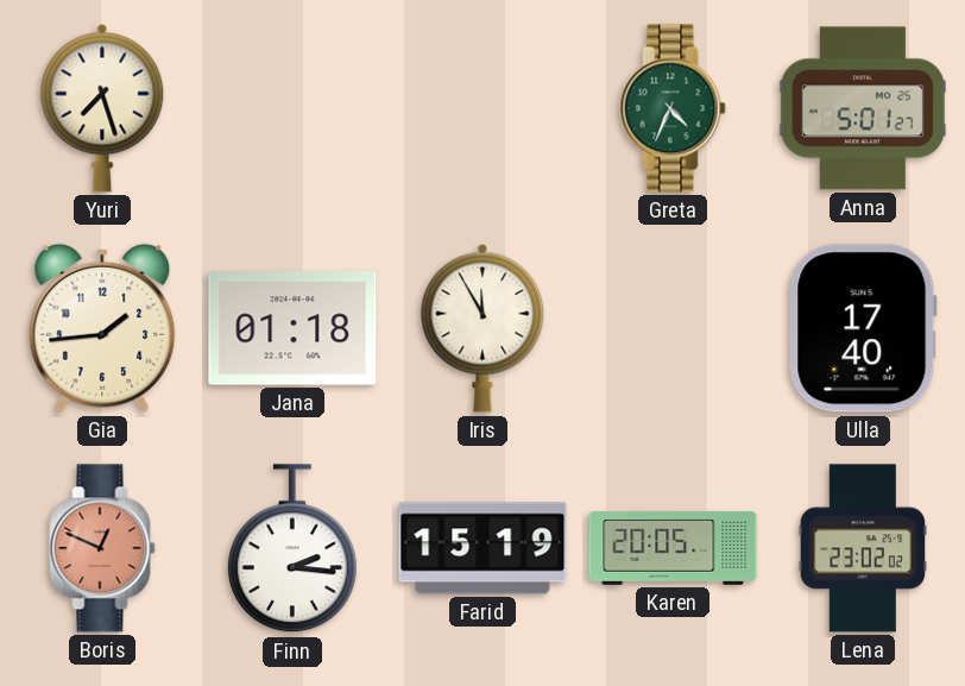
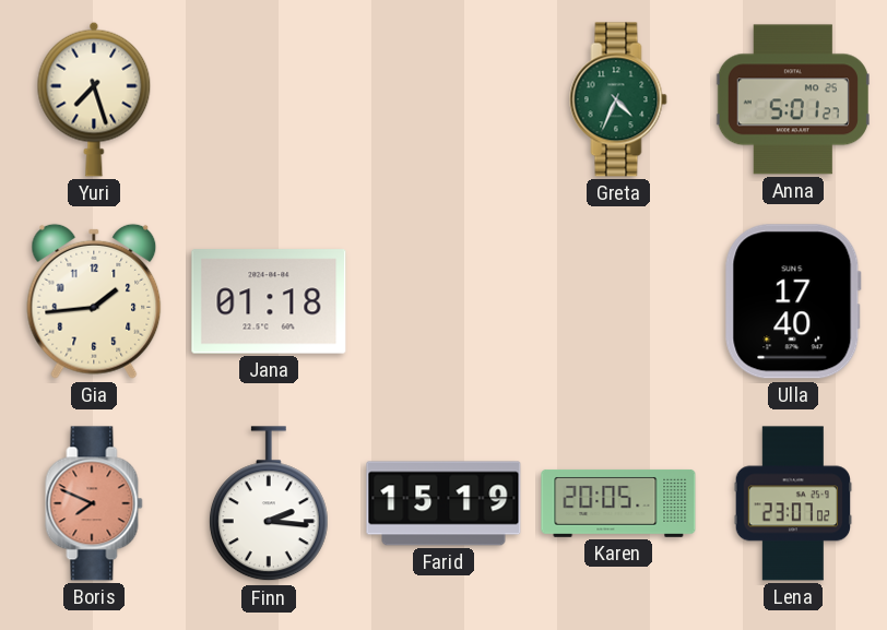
Iris: 11:55 -> none (482, 328)
Boris: 12:49 -> 7:49 (94, 503)
Lena: 23:02 -> 23:07 (793, 503)
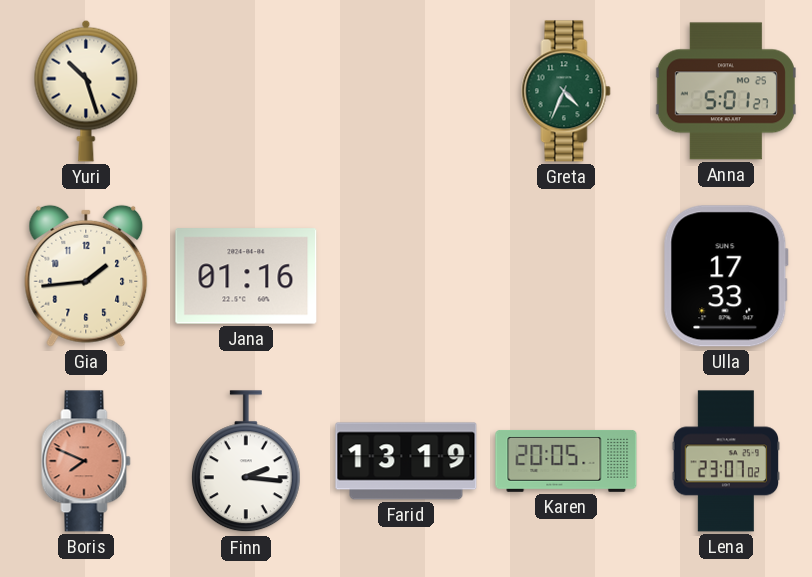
Yuri: 7:27 -> 10:27 (86, 91)
Jana: 01:18 -> 01:16 (246, 276)
Ulla: 17:40 -> 17:33 (726, 276)
Farid: 15:19 -> 13:19 (406, 461)
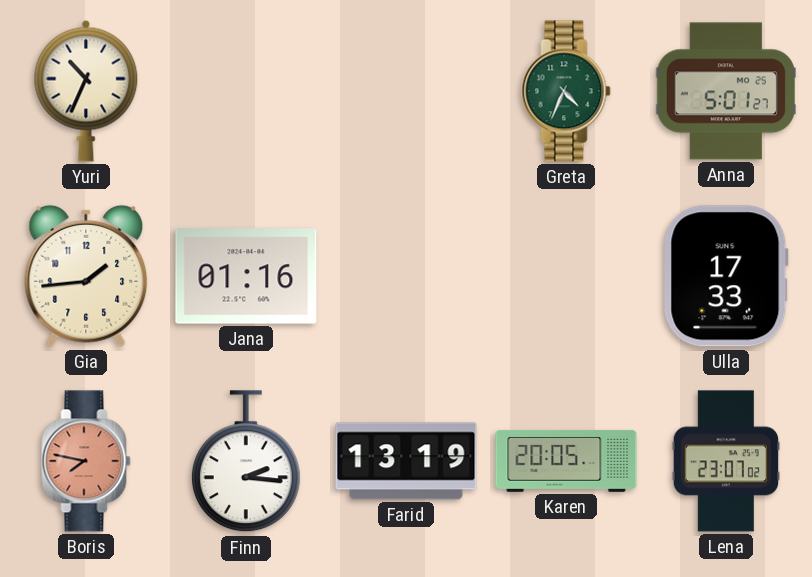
Yuri: 10:27 -> 10:34 (86, 91)
Boris: 7:49 -> 7:47 (86, 461)
